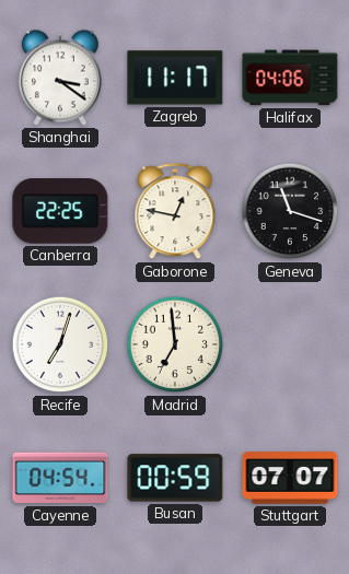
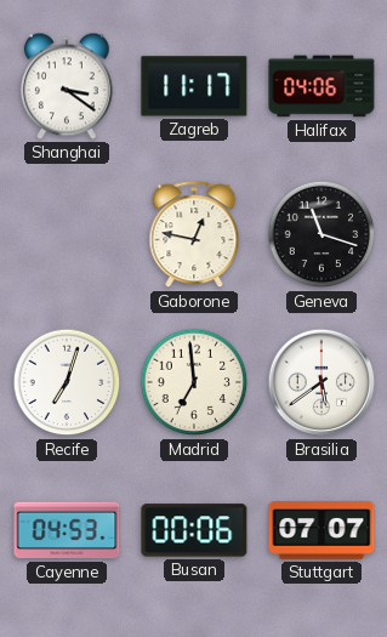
Canberra: 22:25 -> none (60, 211)
Brasilia: none -> 5:39 (321, 382)
Cayenne: 04:54 -> 04:53 (67, 530)
Busan: 00:59 -> 00:06 (194, 530)
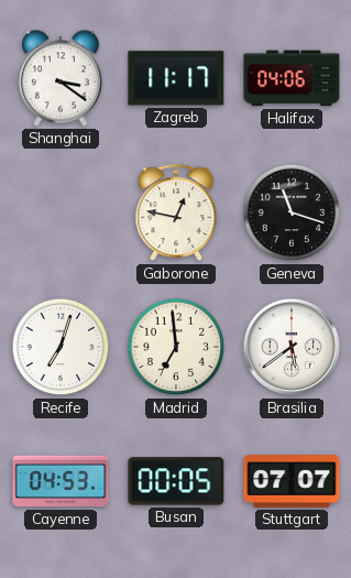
Busan: 00:06 -> 00:05 (176, 481)
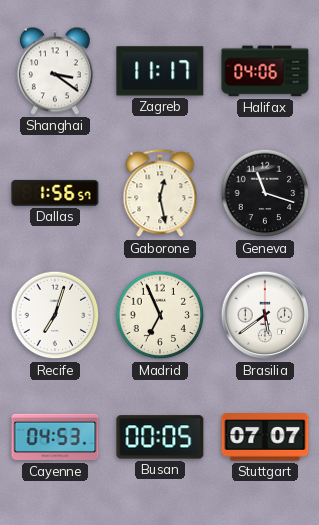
Dallas: none -> 1:56 (55, 193)
Gaborone: 12:47 -> 12:28 (160, 194)
Madrid: 6:59 -> 6:56 (160, 315)
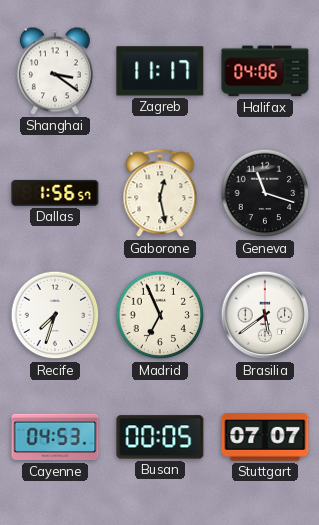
Recife: 7:03 -> 7:33 (55, 315)
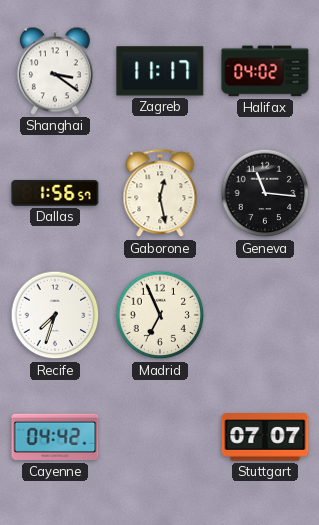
Halifax: 04:06 -> 04:02 (265, 71)
Geneva: 11:18 -> 11:16 (265, 193)
Brasilia: 5:39 -> none (265, 315)
Cayenne: 04:53 -> 04:42 (55, 437)
Busan: 00:05 -> none (160, 437)
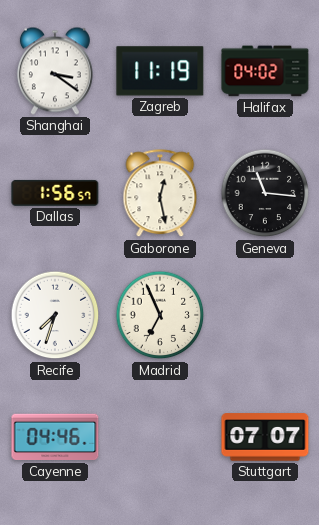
Zagreb: 11:17 -> 11:19 (160, 71)
Cayenne: 04:42 -> 04:46 (55, 437)
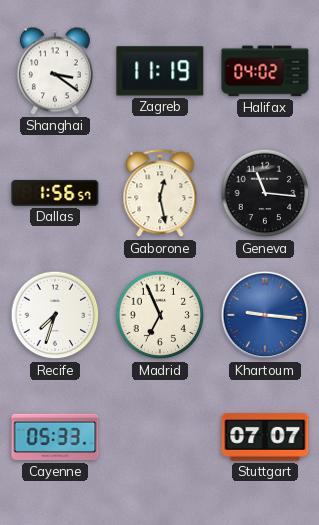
Khartoum: none -> 9:16 (265, 315)
Cayenne: 04:46 -> 05:33 (55, 437)
